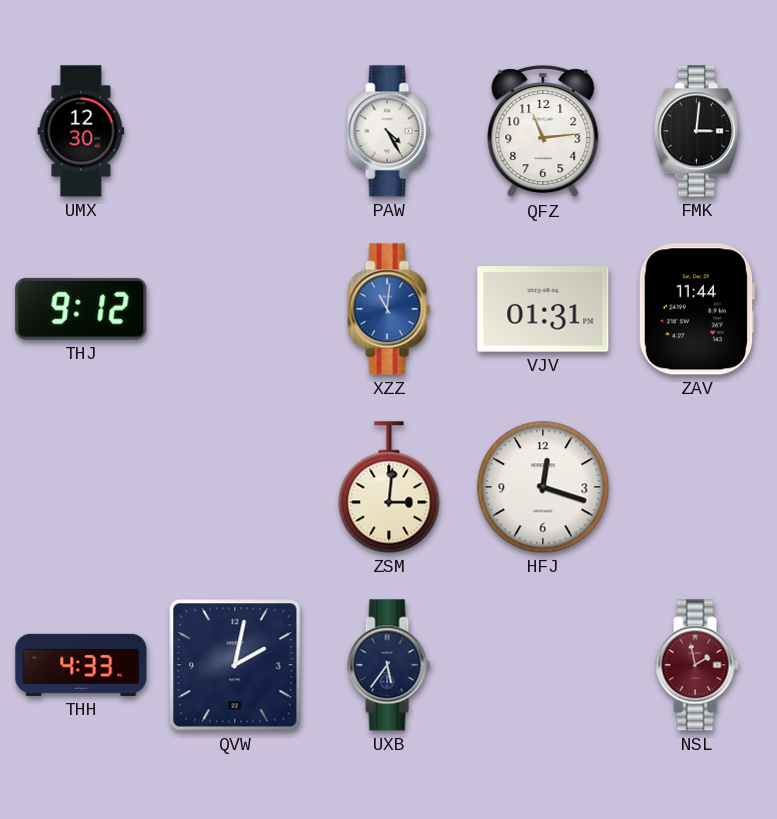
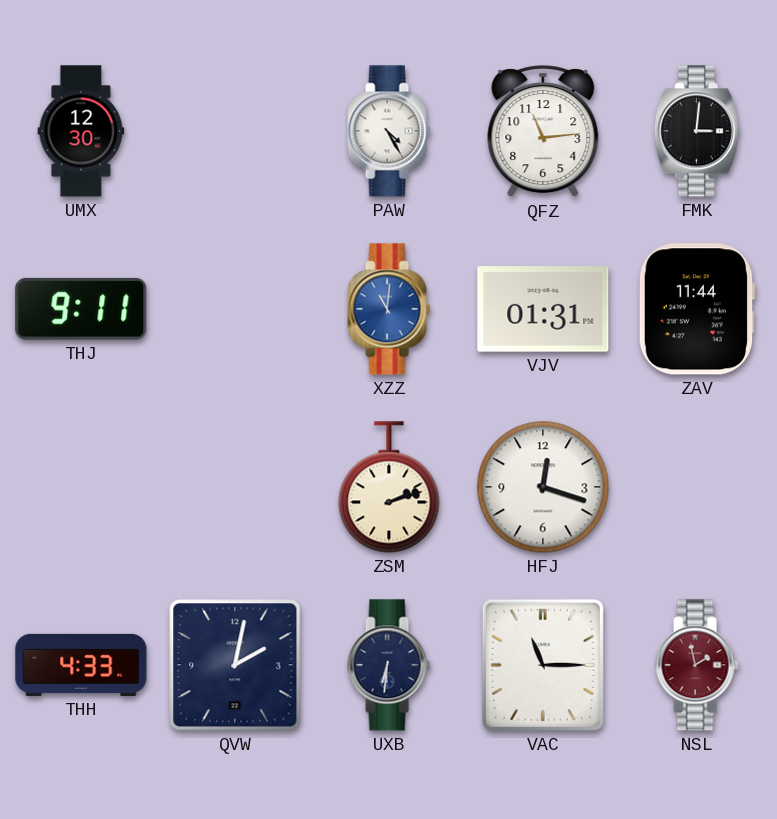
THJ: 9:12 -> 9:11 (81, 309)
ZSM: 3:01 -> 2:12 (389, 487)
UXB: 5:36 -> 6:31 (389, 665)
VAC: none -> 11:15 (543, 665)
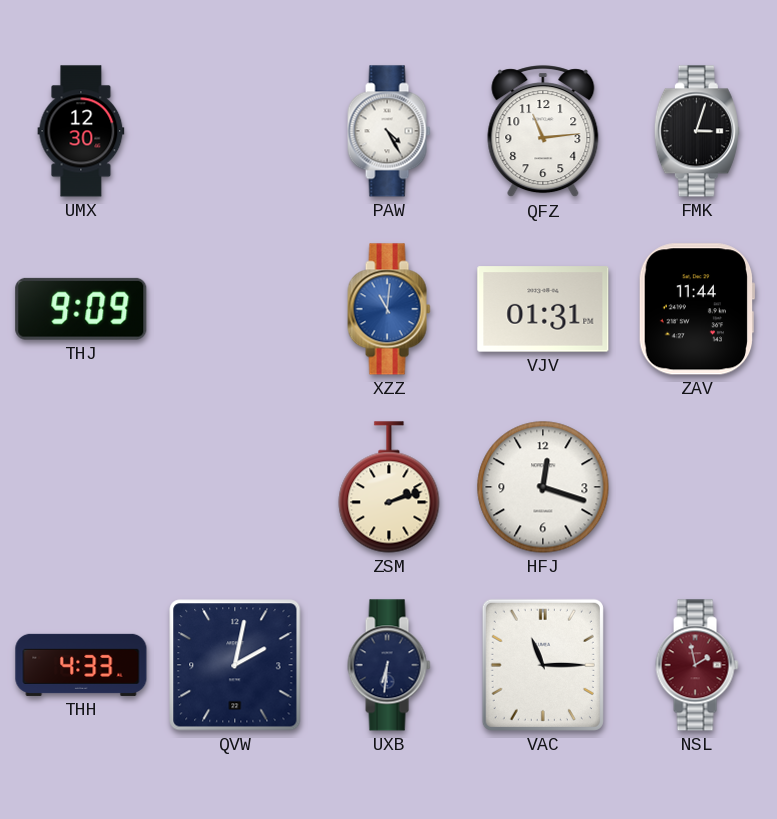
FMK: 3:01 -> 3:03 (697, 131)
THJ: 9:11 -> 9:09 (81, 309)
